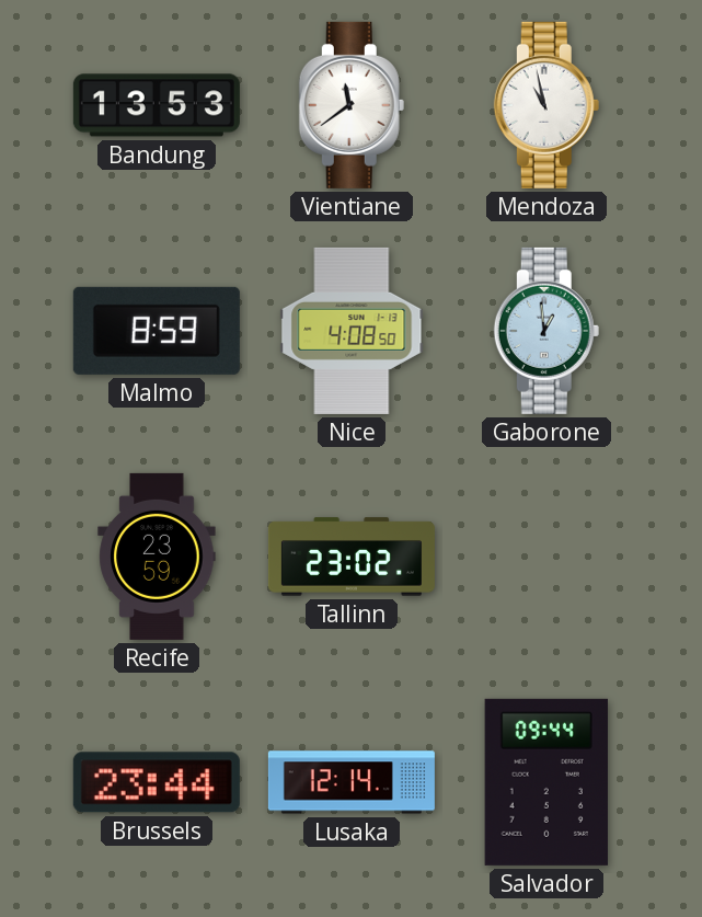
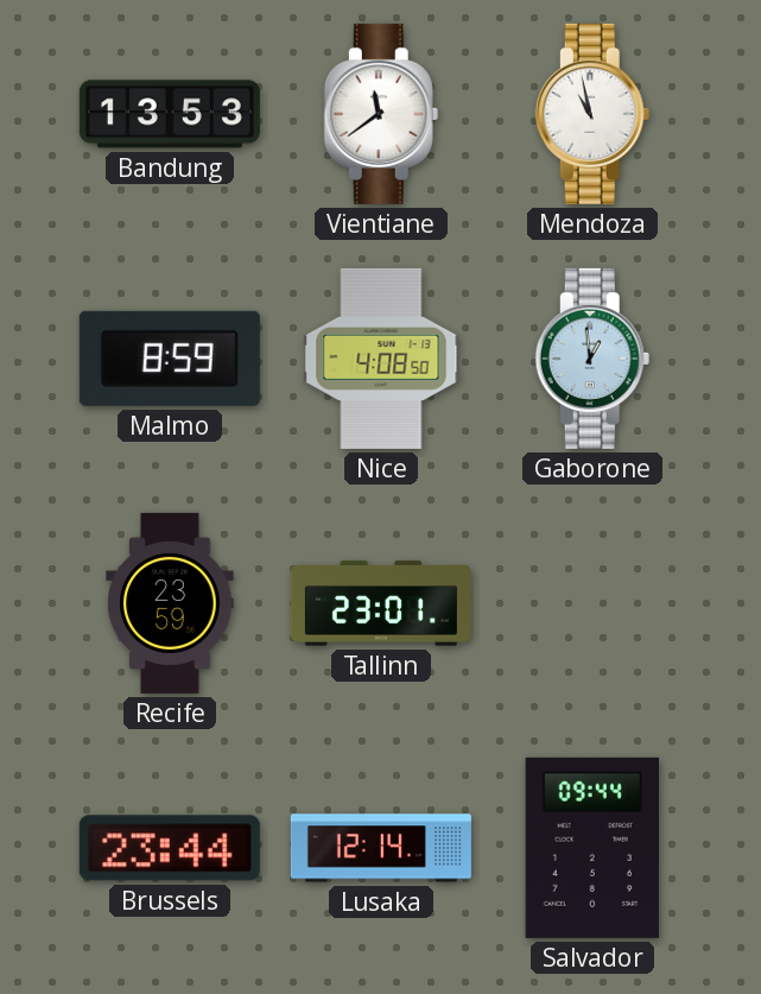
Tallinn: 23:02 -> 23:01 (381, 603)
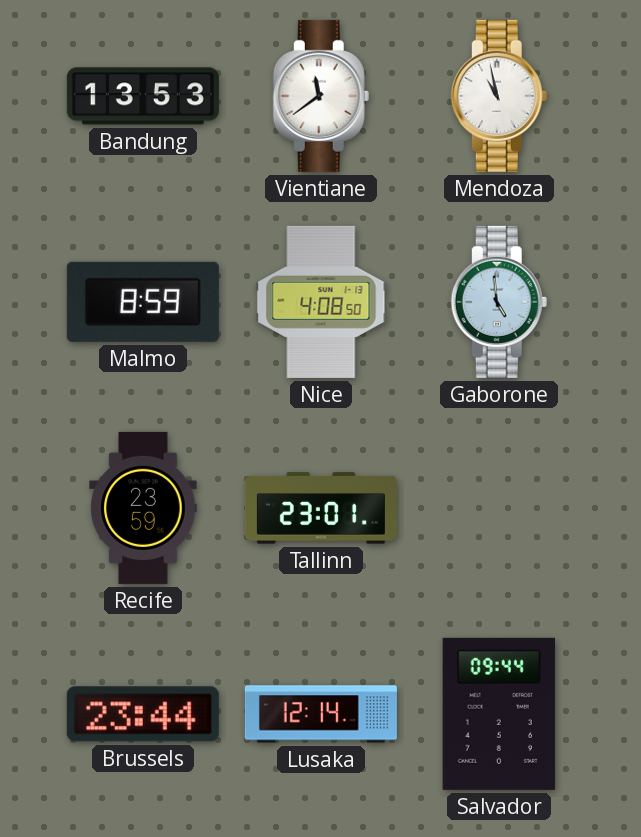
Gaborone: 12:59 -> 4:59 (499, 302)
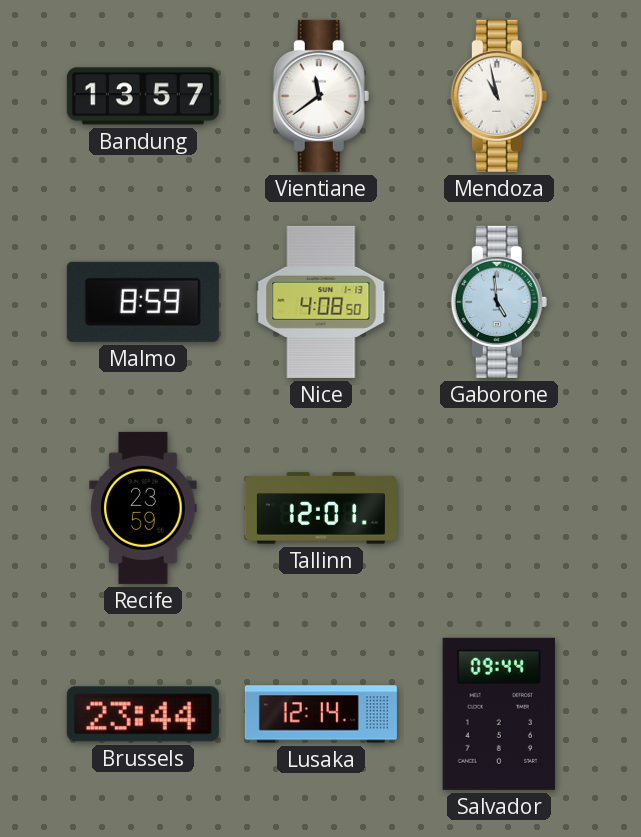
Bandung: 13:53 -> 13:57 (143, 96)
Tallinn: 23:01 -> 12:01 (321, 508)
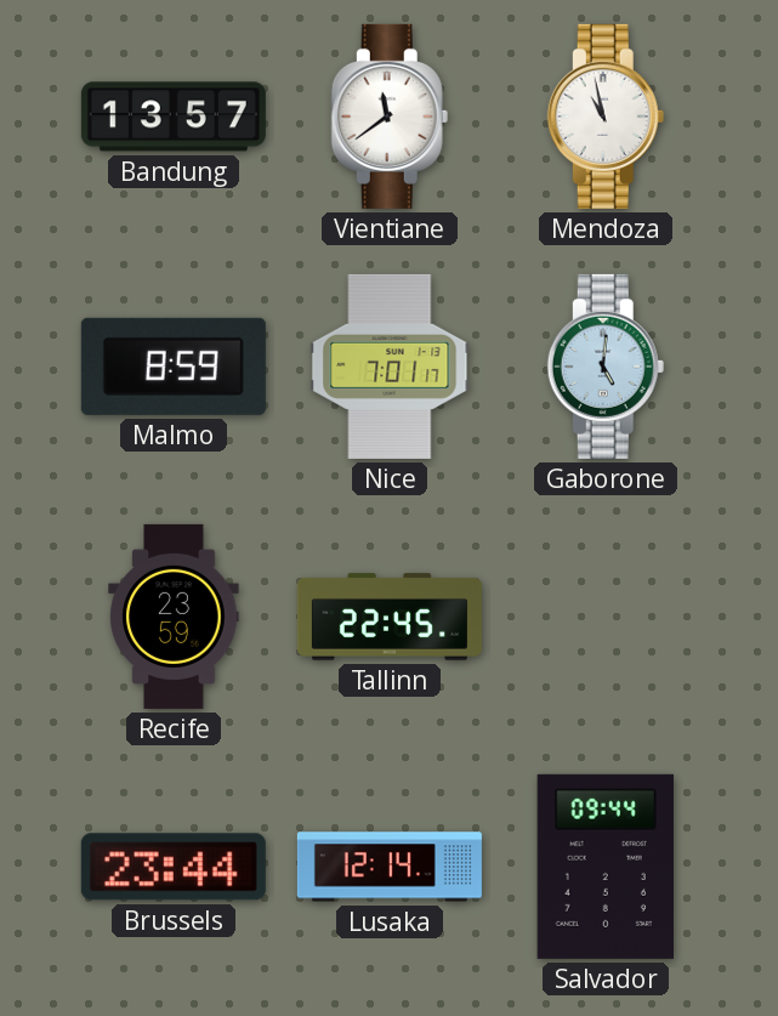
Nice: 4:08 -> 7:01 (390, 367)
Gaborone: 4:59 -> 5:01 (606, 367)
Tallinn: 12:01 -> 22:45 (390, 617)
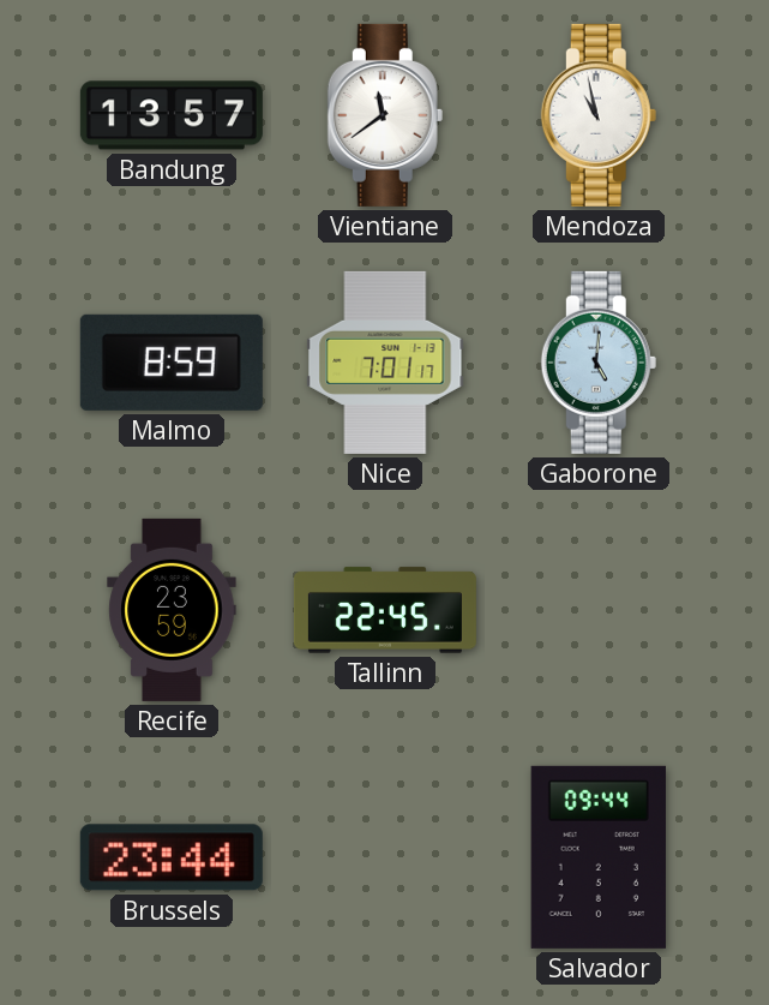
Lusaka: 12:14 -> none (390, 867)
